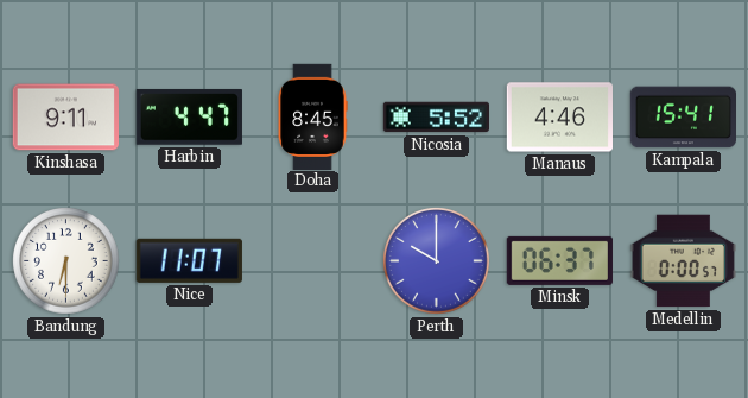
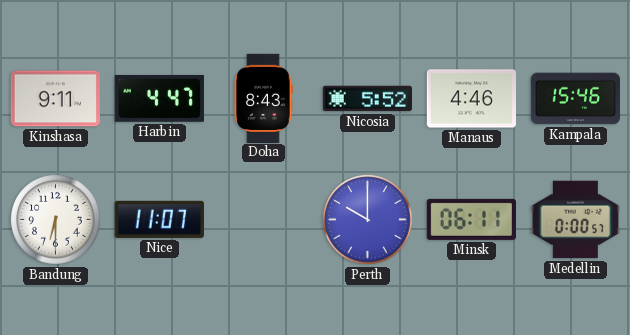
Doha: 8:45 -> 8:43 (263, 98)
Kampala: 15:41 -> 15:46 (575, 99)
Minsk: 06:37 -> 06:11 (471, 219)
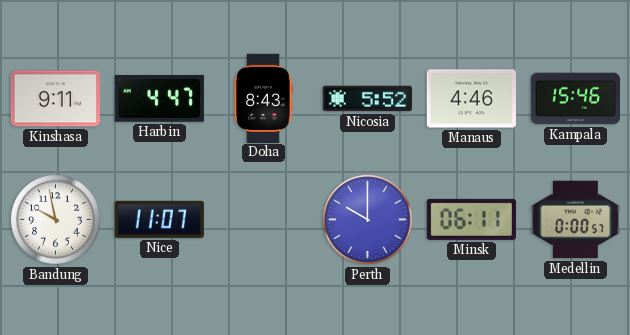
Bandung: 6:30 -> 9:58 (56, 220)
